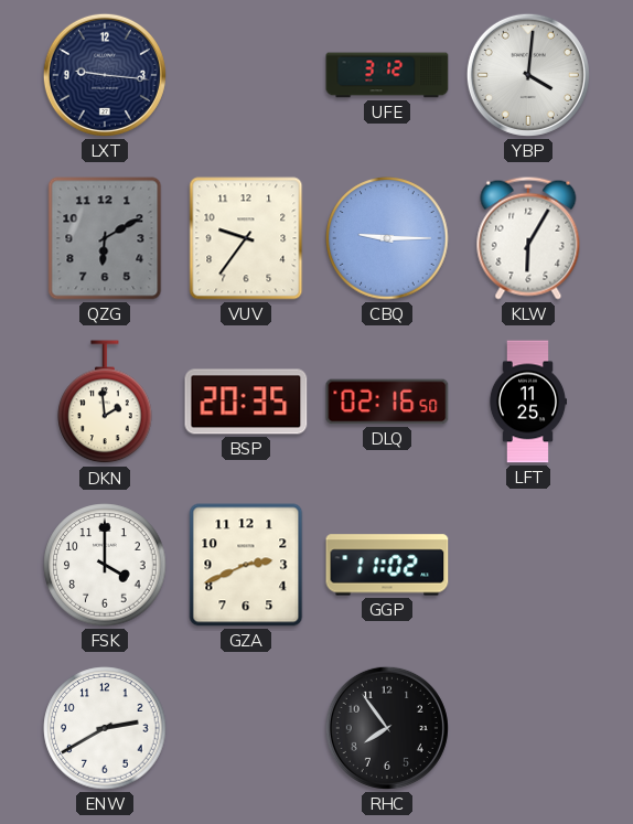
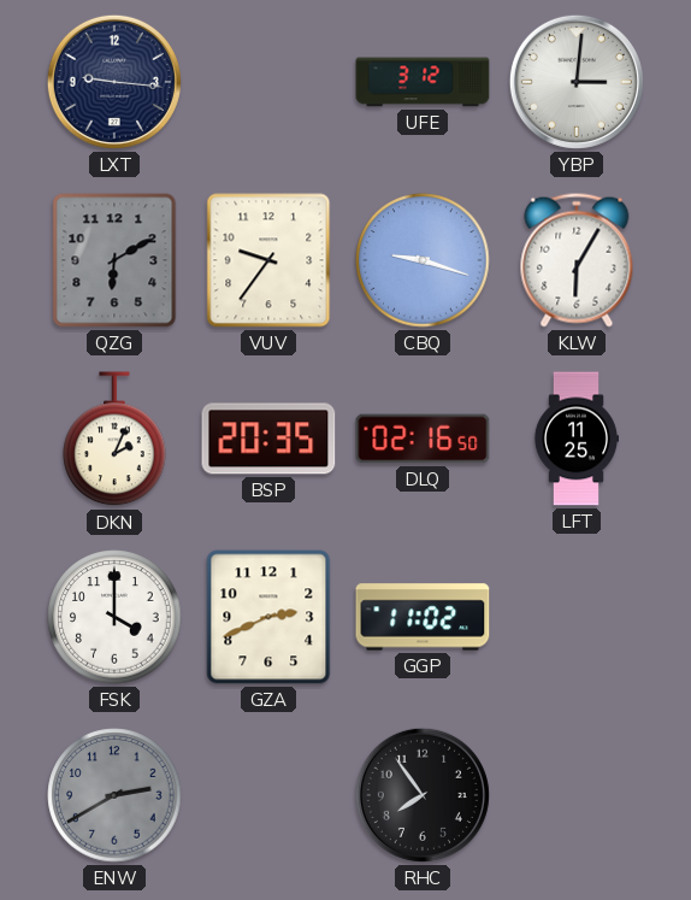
YBP: 4:01 -> 3:01 (577, 82)
CBQ: 9:15 -> 9:18 (423, 260)
DKN: 1:59 -> 2:04 (114, 440)
ENW dial: white -> grey (114, 795)
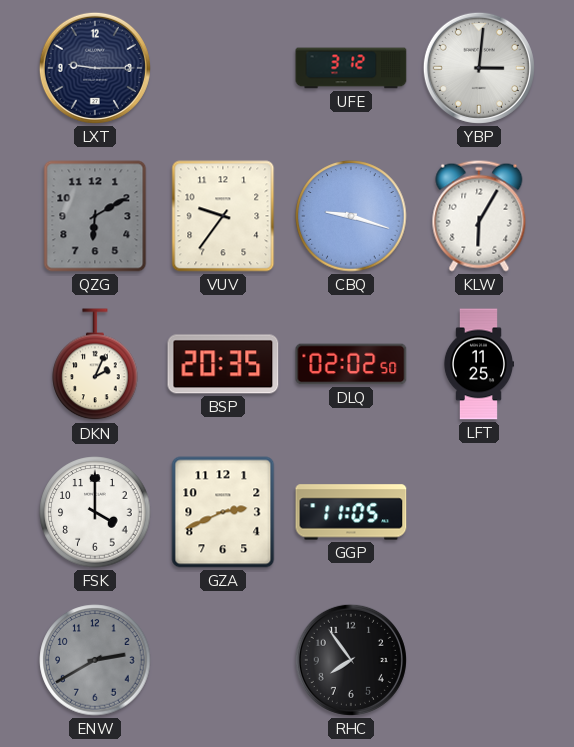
LXT: 9:16 -> 9:15 (95, 68)
DLQ: 02:16 -> 02:02 (351, 364)
GGP: 11:02 -> 11:05 (351, 512)
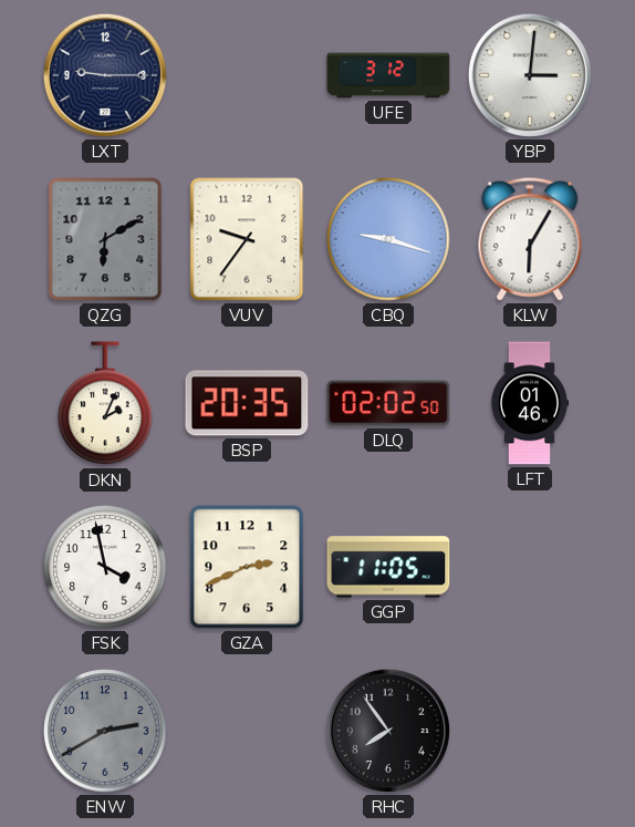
LFT: 11:25 -> 01:46 (529, 403)
FSK: 4:00 -> 3:58 (105, 567)
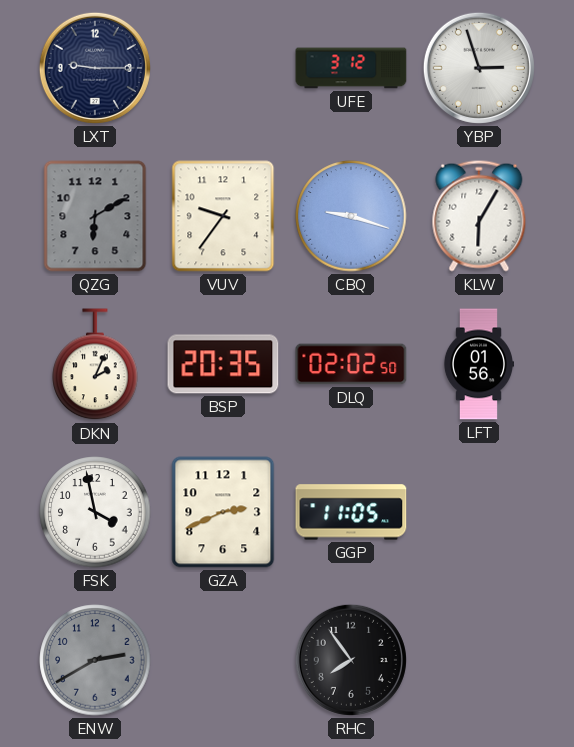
YBP: 3:01 -> 2:57 (479, 68)
LFT: 01:46 -> 01:56 (478, 364)
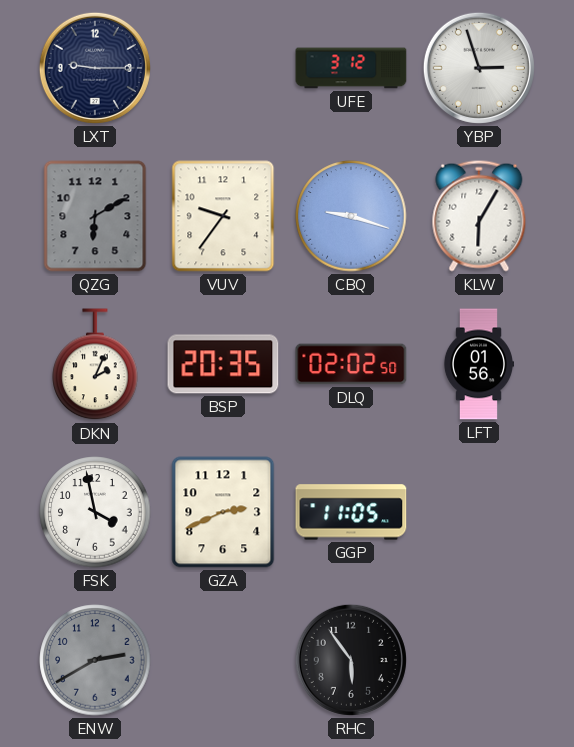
RHC: 7:54 -> 5:54 (351, 660)
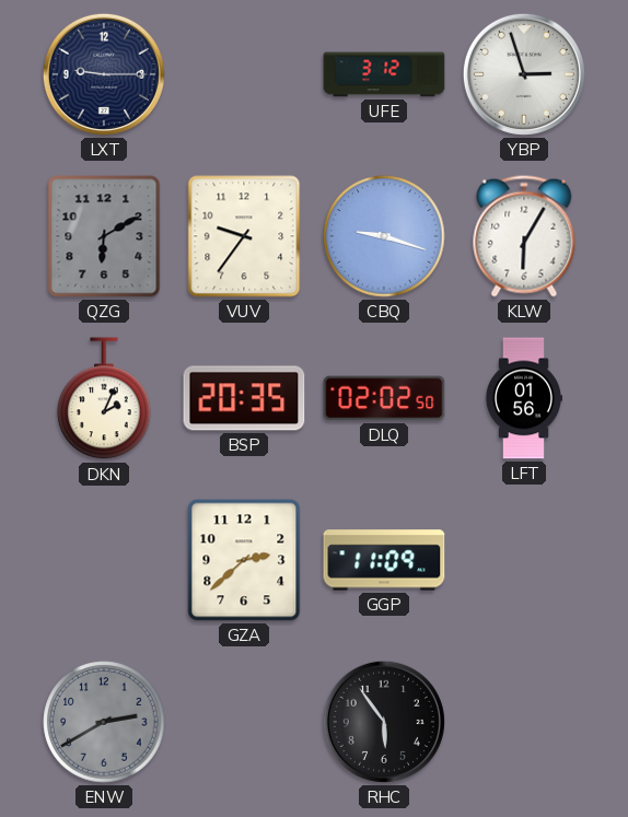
FSK: 3:58 -> none (95, 512)
GZA: 2:41 -> 2:38 (244, 560)
GGP: 11:05 -> 11:09 (384, 560)
